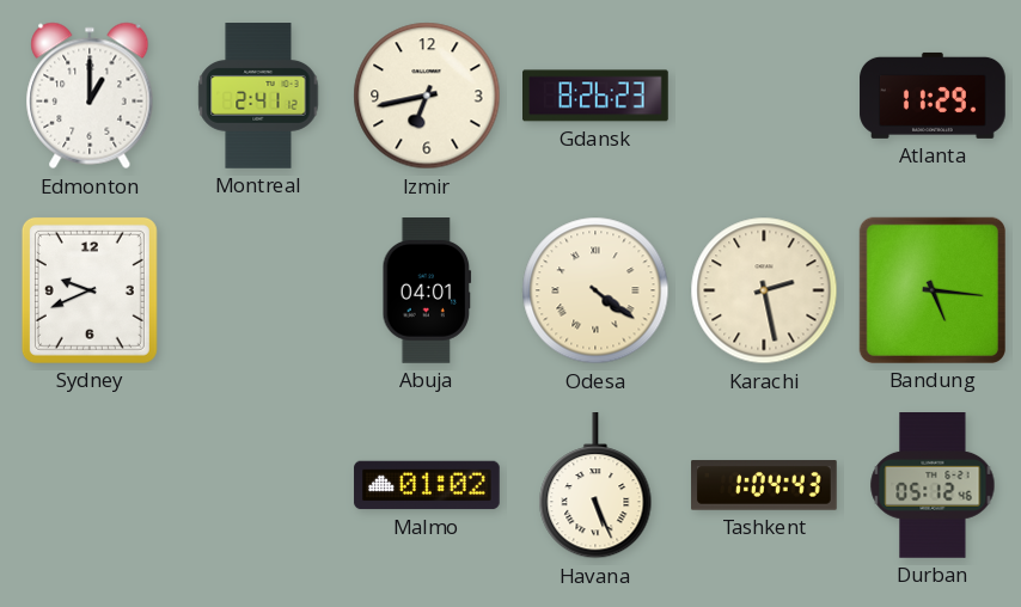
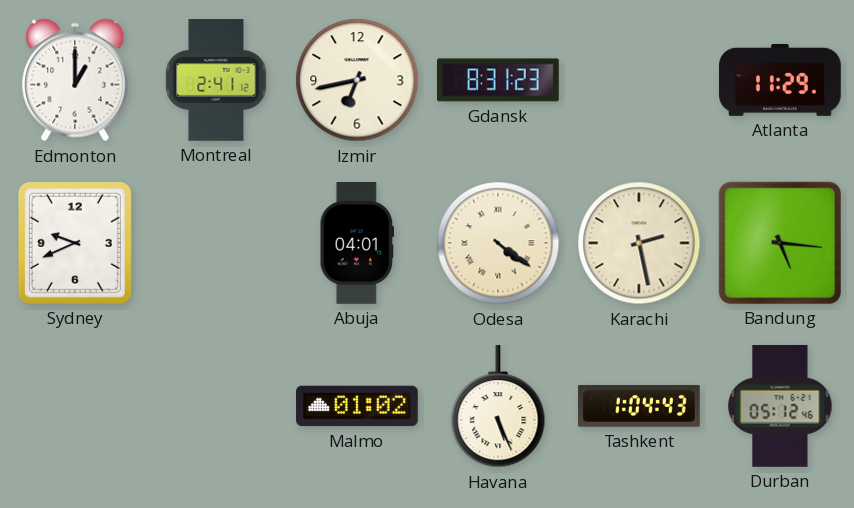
Gdansk: 8:26 -> 8:31 (498, 80)
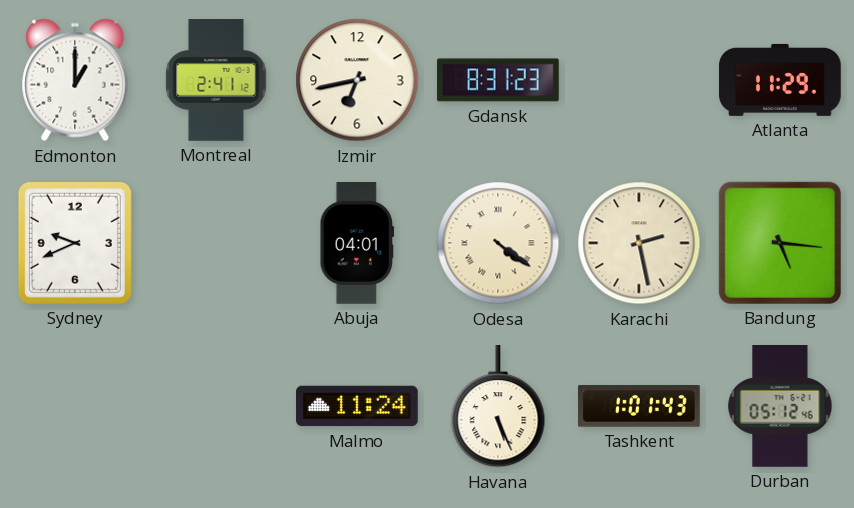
Malmo: 01:02 -> 11:24 (357, 406)
Tashkent: 1:04 -> 1:01 (639, 406)
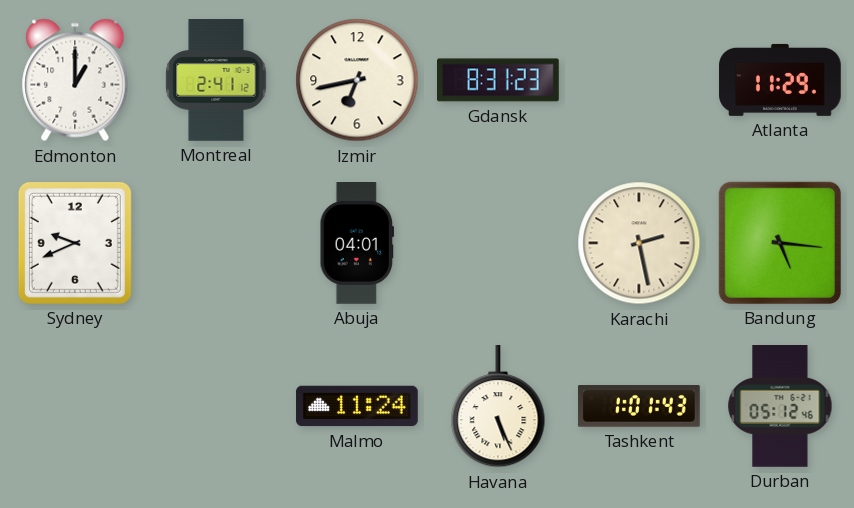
Odesa: 4:21 -> none (498, 243)
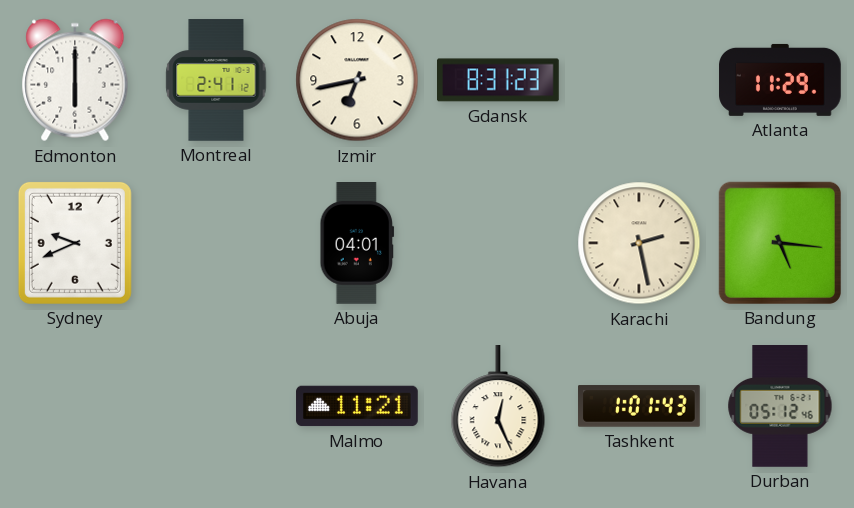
Edmonton: 1:00 -> 6:00 (75, 80)
Malmo: 11:24 -> 11:21 (357, 406)
Havana: 5:26 -> 12:26 (498, 407)
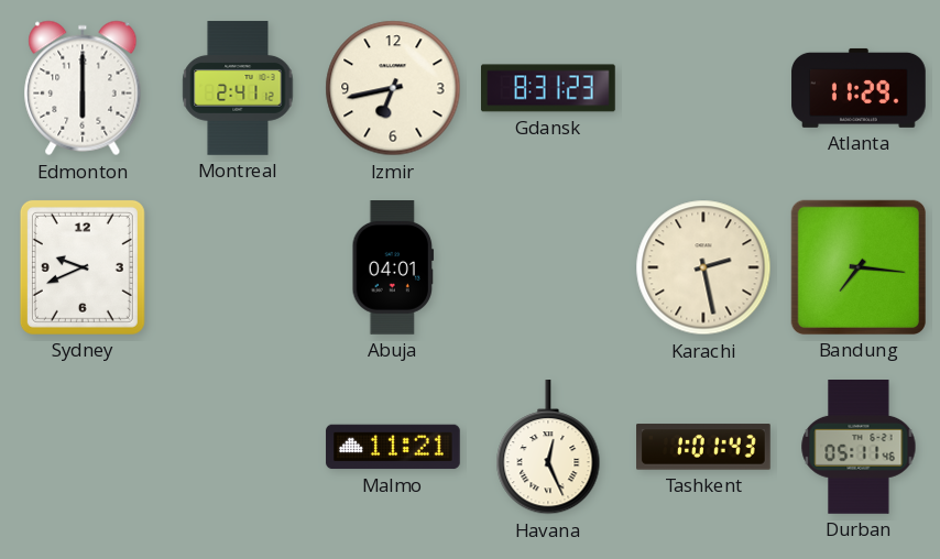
Bandung: 5:16 -> 7:16 (859, 267)
Durban: 05:12 -> 05:11 (859, 448)
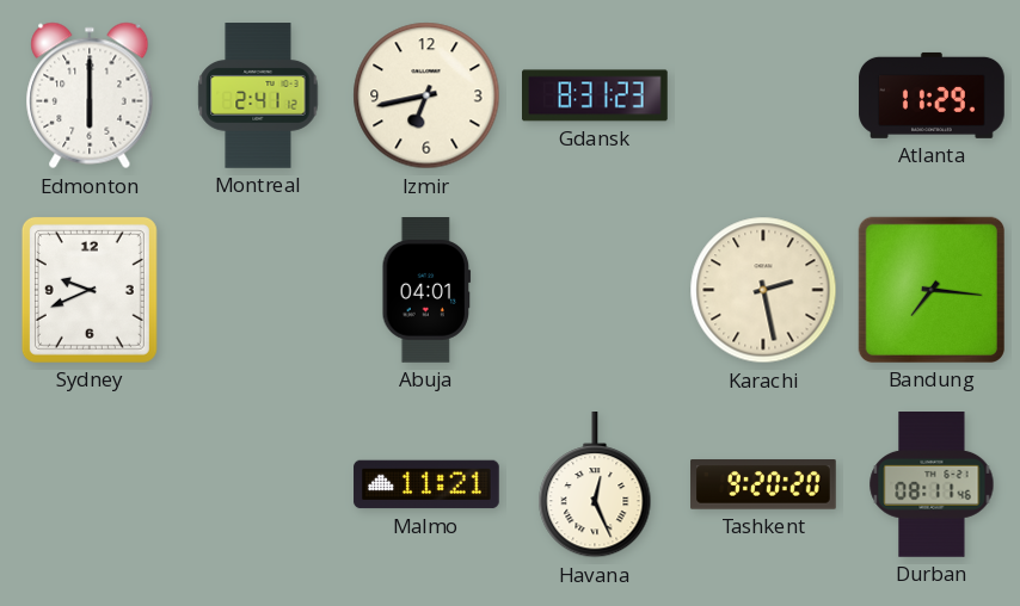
Tashkent: 1:01 -> 9:20 (763, 484)
Durban: 05:11 -> 08:11 (932, 486)
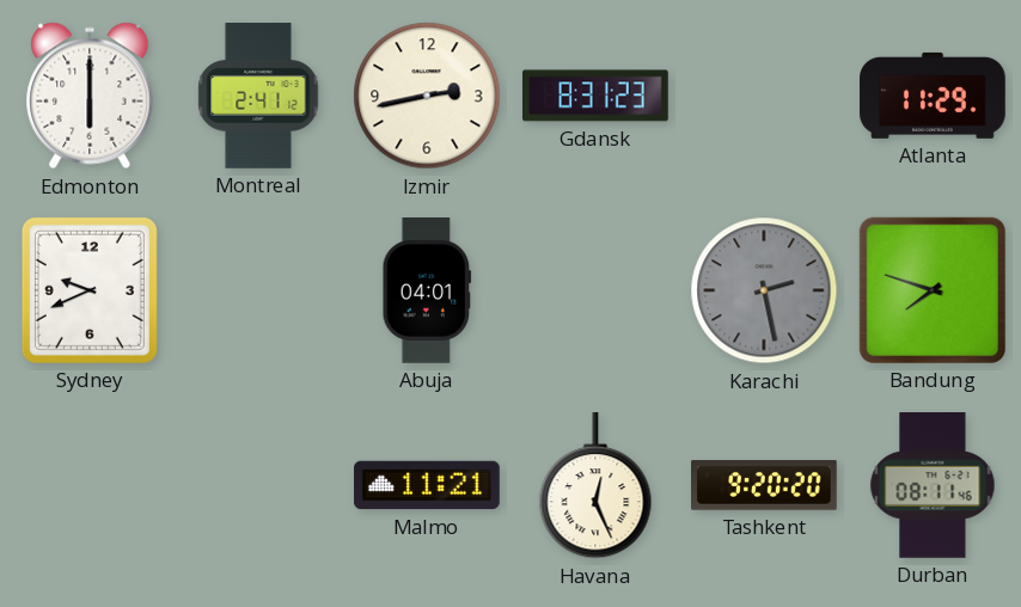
Izmir: 6:43 -> 2:43 (427, 96)
Karachi dial: cream -> grey (764, 290)
Bandung: 7:16 -> 7:48 (933, 290)
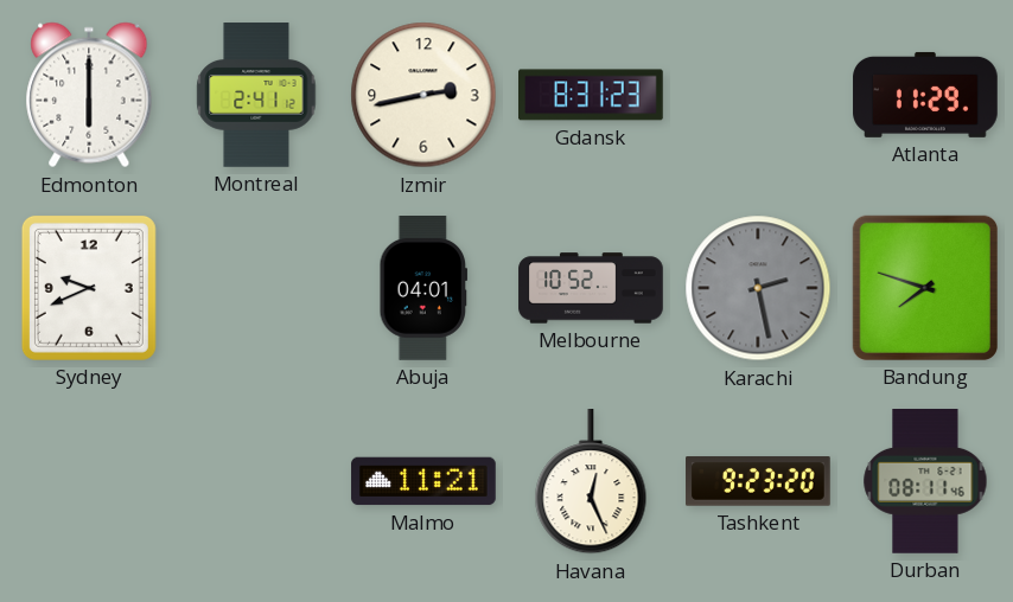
Melbourne: none -> 10:52 (591, 288)
Tashkent: 9:20 -> 9:23 (758, 481)
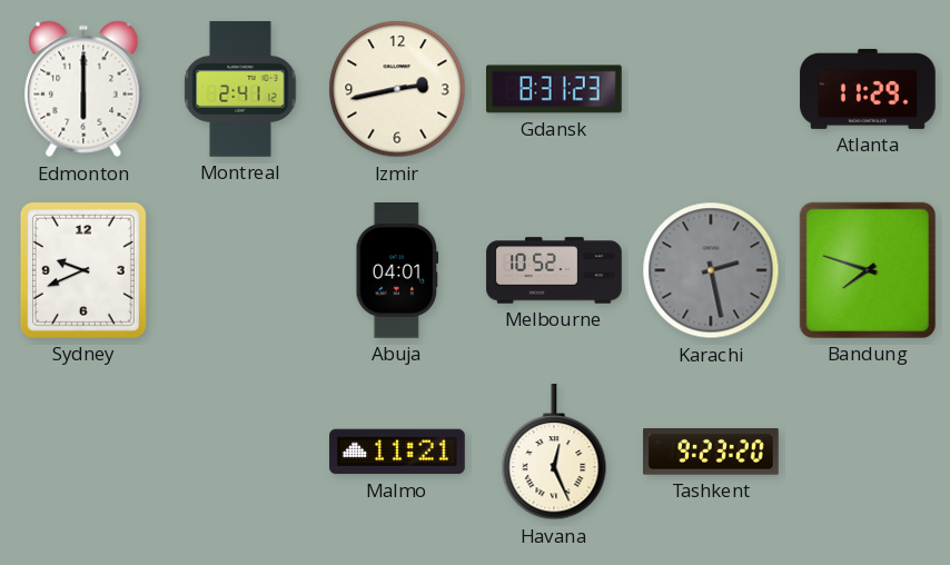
Durban: 08:11 -> none (925, 482)
